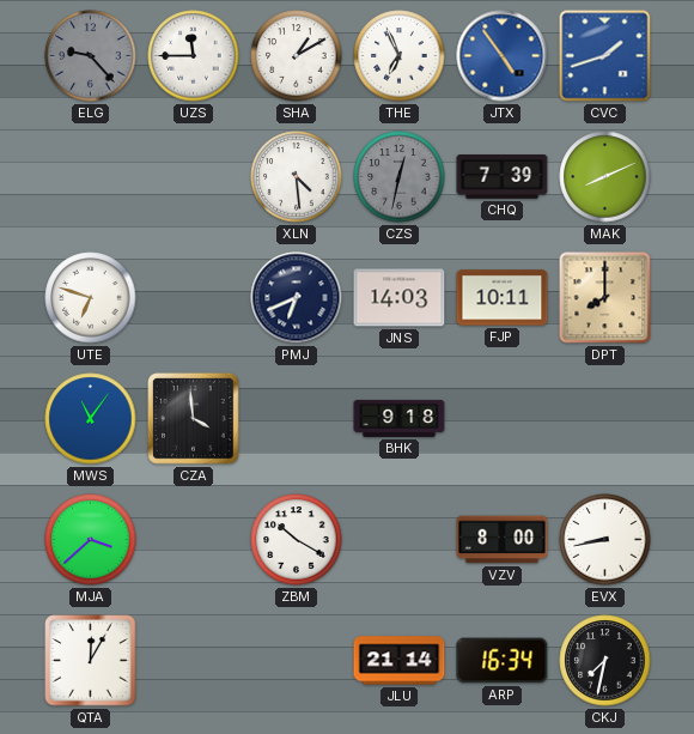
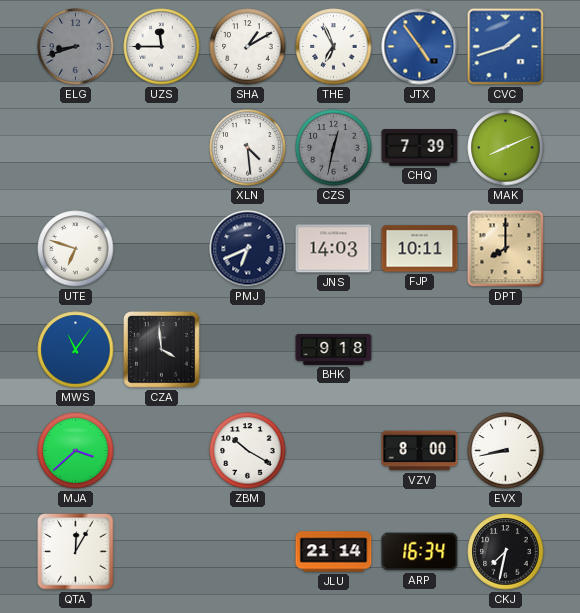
ELG: 9:23 -> 8:42 (76, 47)
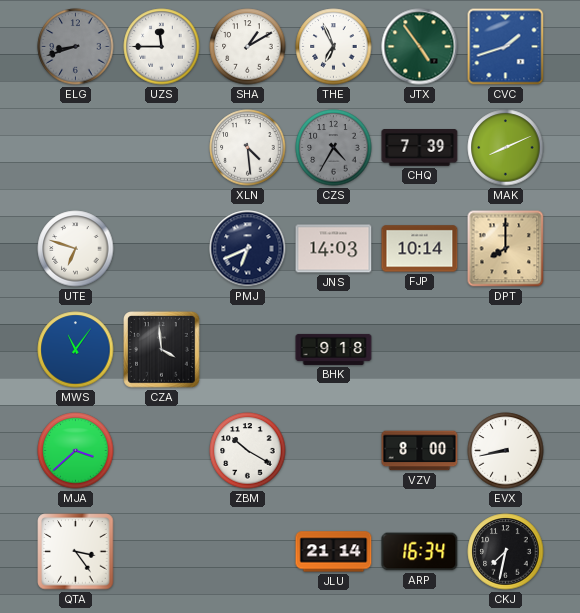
JTX dial: blue -> green (420, 47)
CZS: 12:32 -> 4:35 (334, 148)
FJP: 10:11 -> 10:14 (420, 249)
QTA: 12:05 -> 3:24 (76, 552)
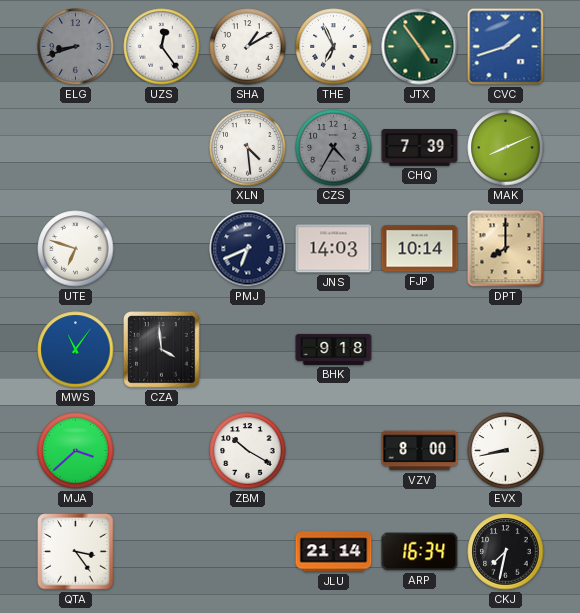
UZS: 11:45 -> 12:24 (162, 47)
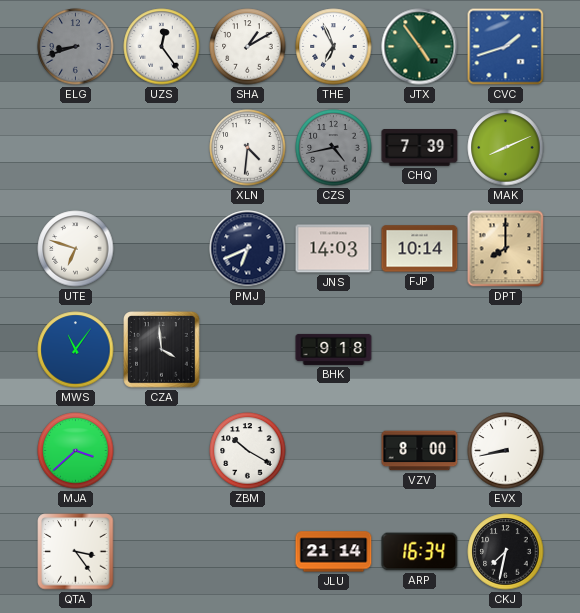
XLN: 4:29 -> 4:31 (248, 148)
CZS: 4:35 -> 4:43 (334, 148)
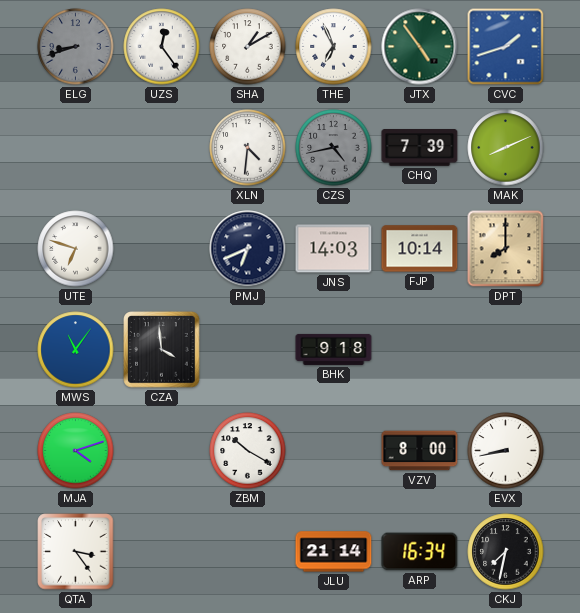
MJA: 3:38 -> 4:12 (76, 451)
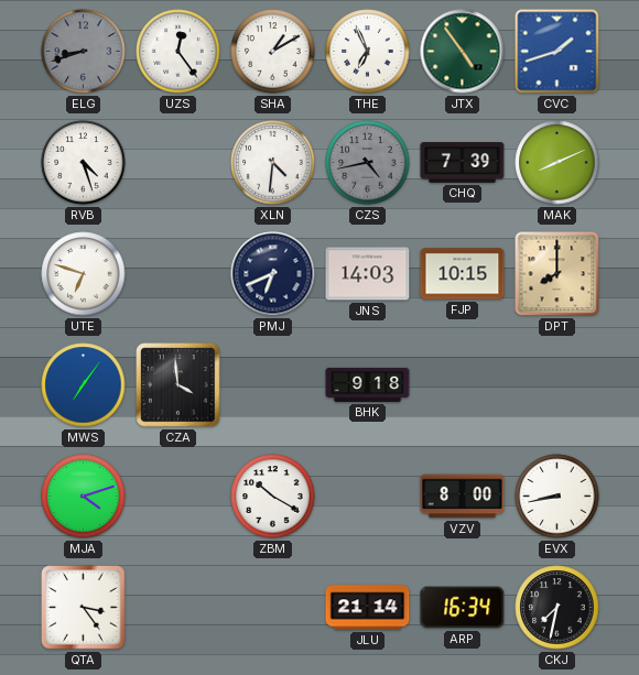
RVB: none -> 4:27 (84, 163)
FJP: 10:14 -> 10:15 (463, 274)
MWS: 11:06 -> 7:06 (84, 385)
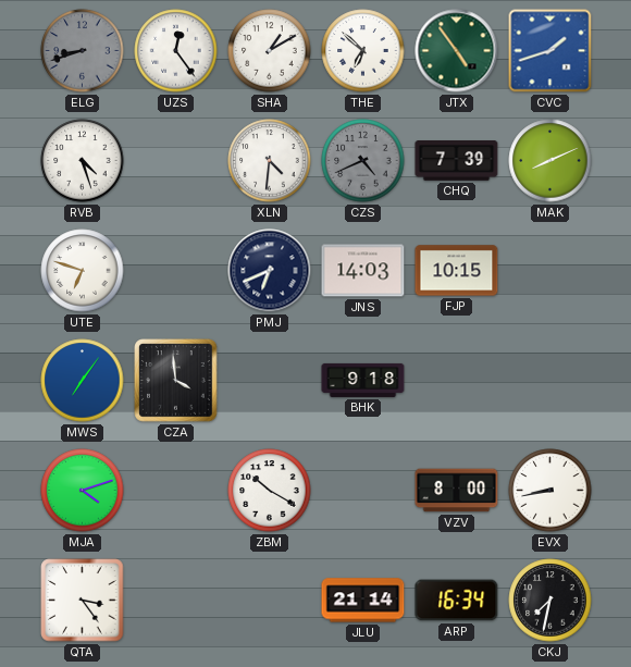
THE: 6:56 -> 6:52 (363, 51)
CZS: 4:43 -> 4:41 (363, 161)
DPT: 8:00 -> none (557, 274)
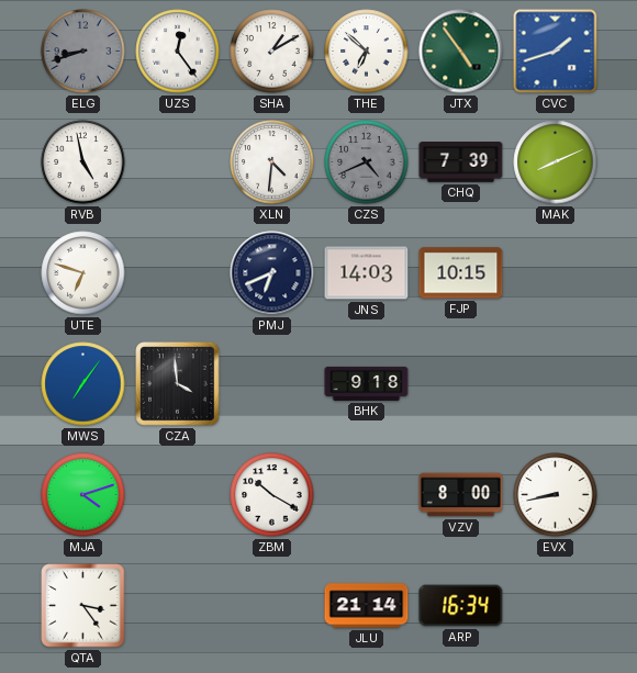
RVB: 4:27 -> 4:58 (83, 162)
CKJ: 7:32 -> none (550, 601)
